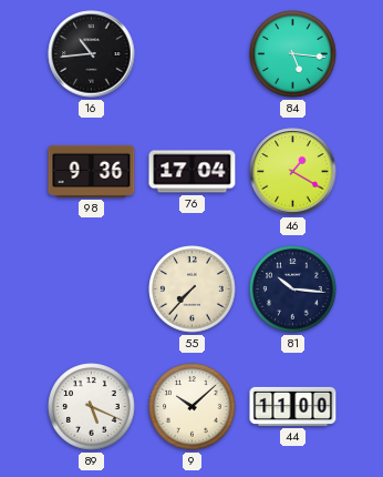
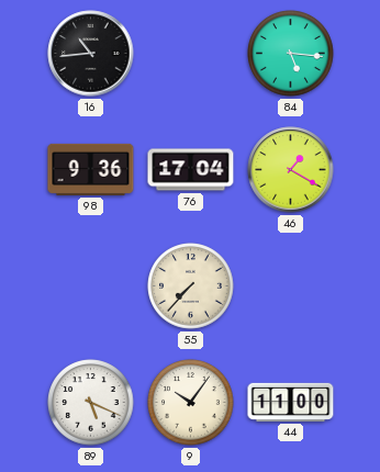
81: 10:16 -> none (293, 290)
9: 10:08 -> 10:06 (191, 403)
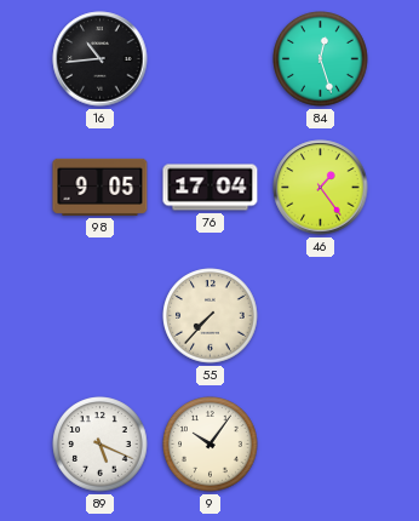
84: 5:16 -> 12:27 (321, 59)
98: 9:36 -> 9:05 (101, 187)
46: 1:20 -> 1:24 (321, 188)
44: 11:00 -> none (291, 402)
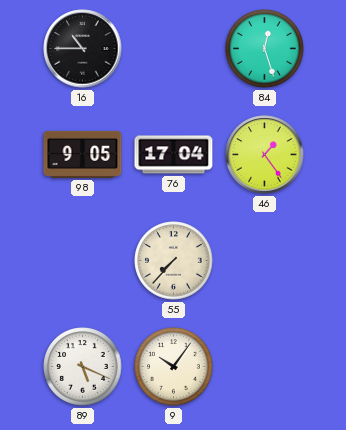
16: 10:44 -> 10:45 (83, 49)
